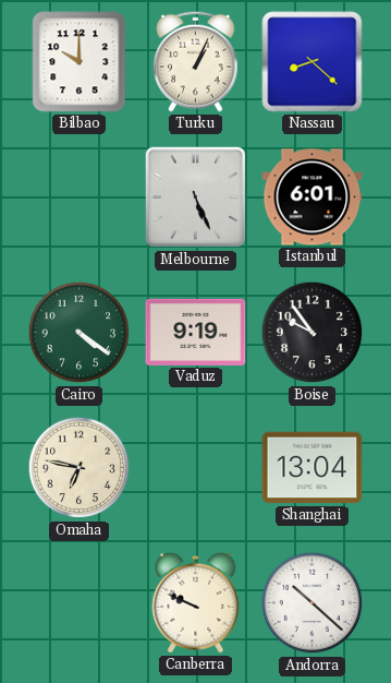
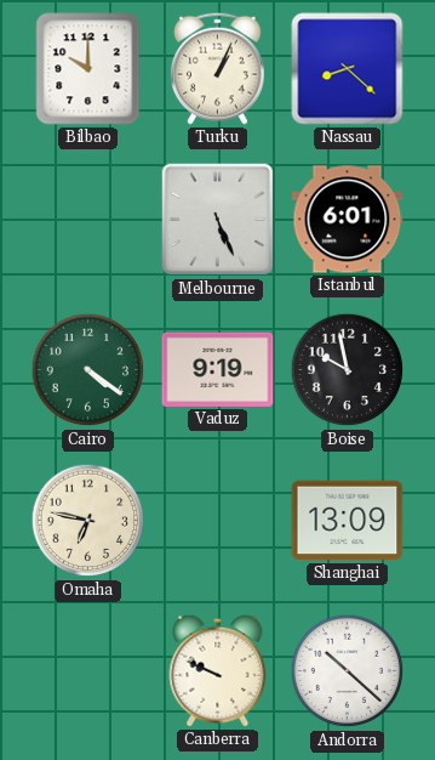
Boise: 9:54 -> 9:58 (348, 370)
Shanghai: 13:04 -> 13:09 (348, 521)
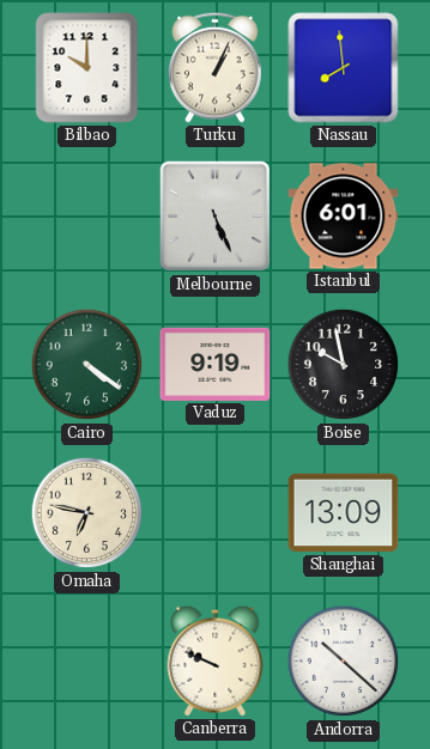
Nassau: 8:22 -> 7:59 (344, 68)
